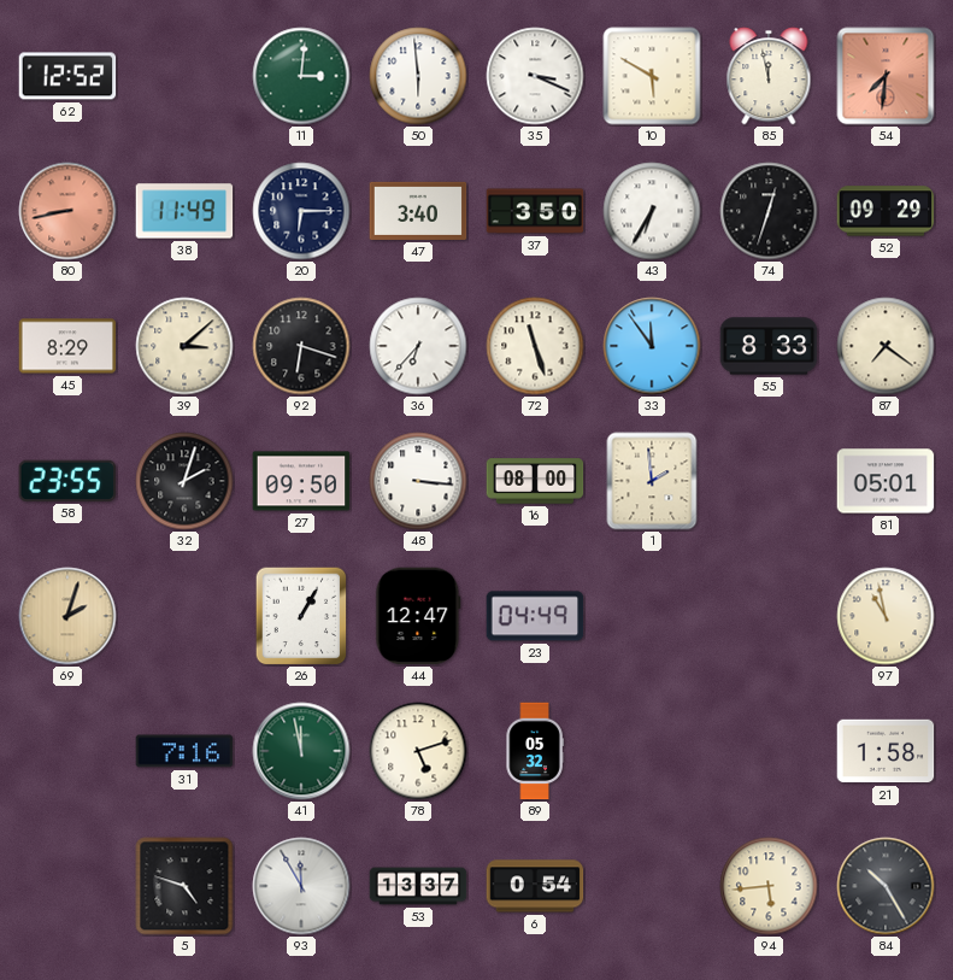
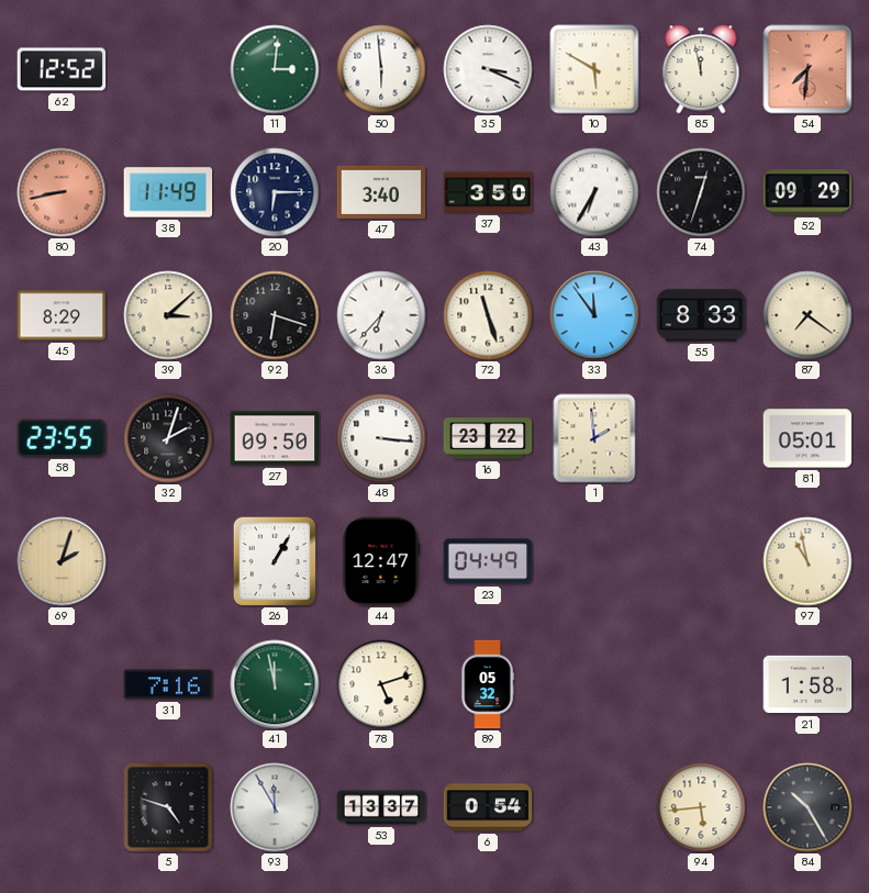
16: 08:00 -> 23:22 (488, 438)
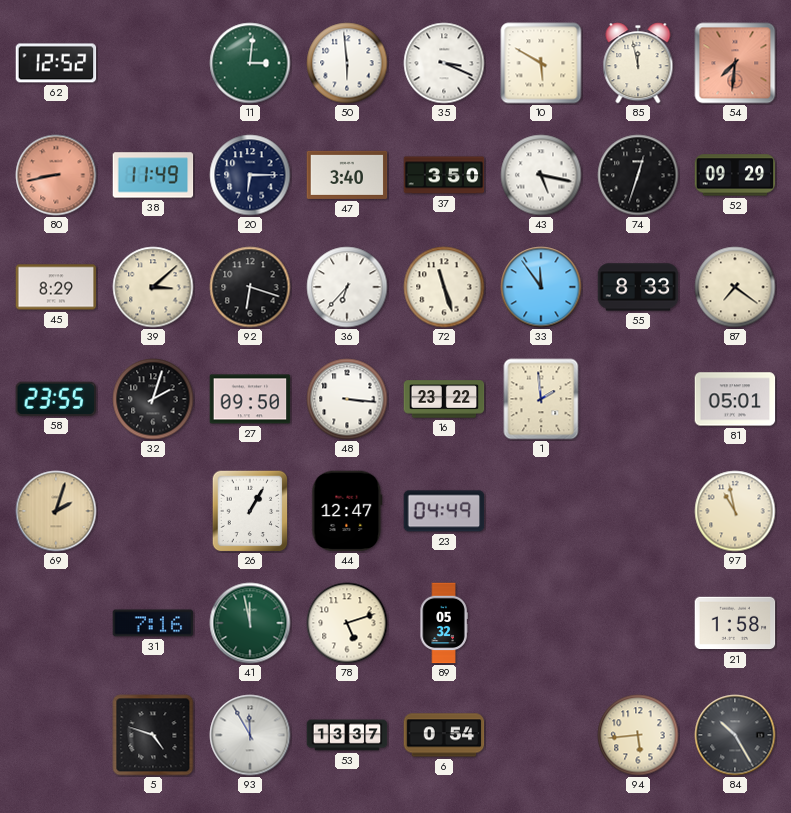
43: 6:35 -> 5:17 (541, 175)
